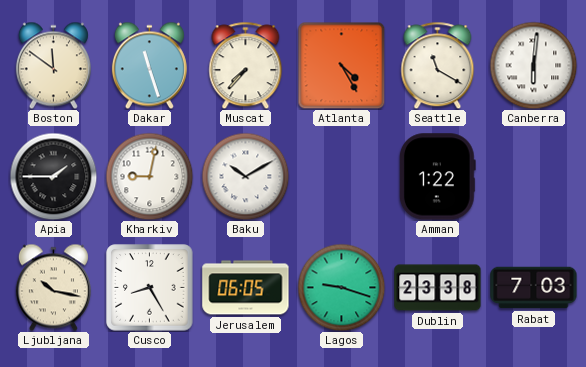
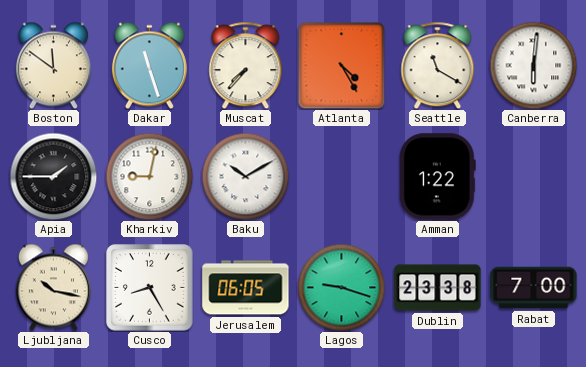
Rabat: 7:03 -> 7:00 (534, 288)
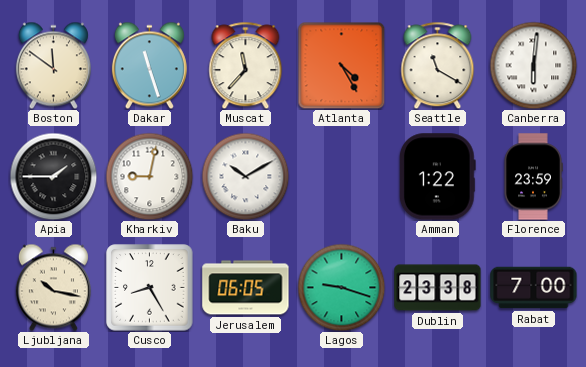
Muscat: 7:37 -> 11:37 (246, 65)
Florence: none -> 23:59 (533, 177)
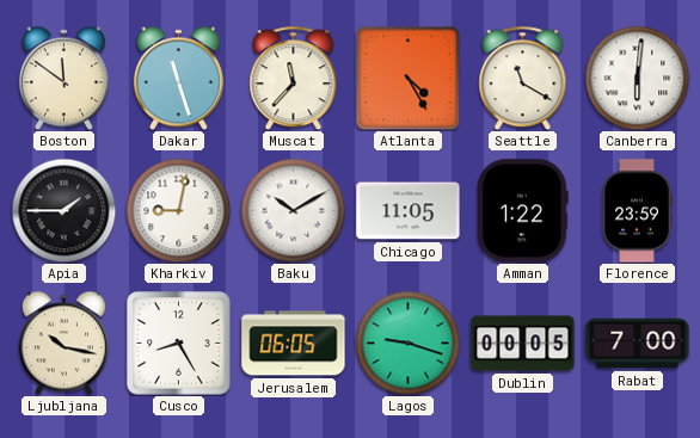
Chicago: none -> 11:05 (409, 211)
Dublin: 23:38 -> 00:05 (523, 344)
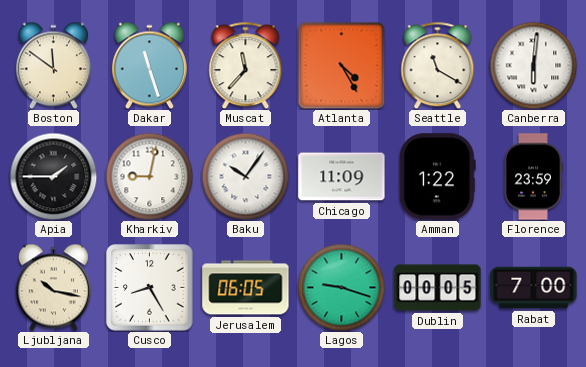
Baku: 10:10 -> 10:06 (245, 176)
Chicago: 11:05 -> 11:09 (342, 177)
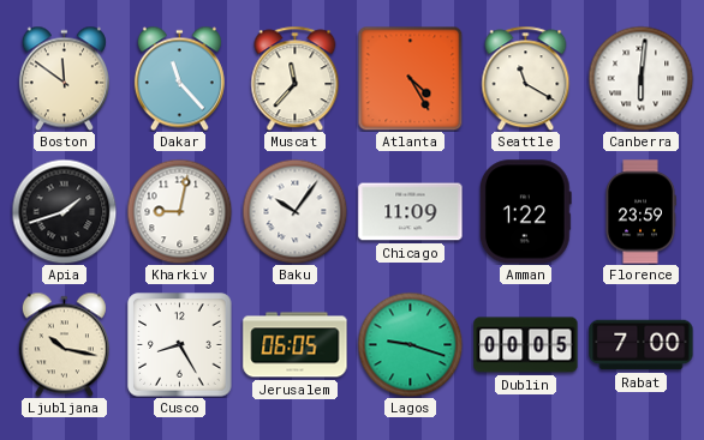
Dakar: 11:27 -> 11:23 (179, 78)
Apia: 1:45 -> 1:42 (64, 211)
